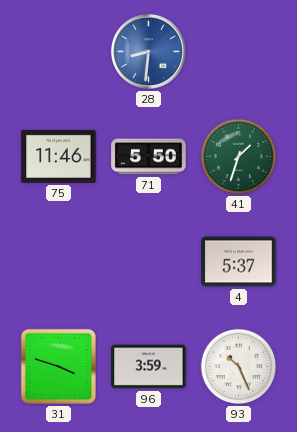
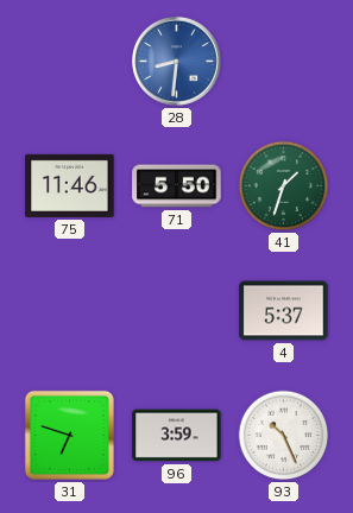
31: 3:48 -> 6:48 (69, 435)
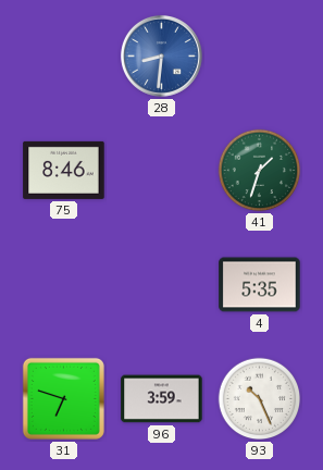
75: 11:46 -> 8:46 (64, 170)
71: 5:50 -> none (177, 186)
4: 5:37 -> 5:35 (260, 285)
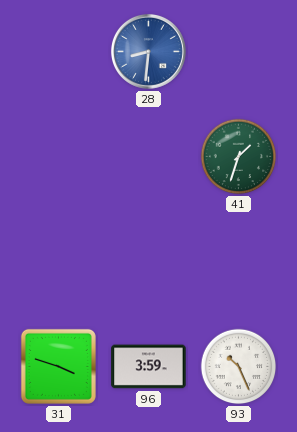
75: 8:46 -> none (64, 170)
4: 5:35 -> none (260, 285)
31: 6:48 -> 3:48 (58, 366)
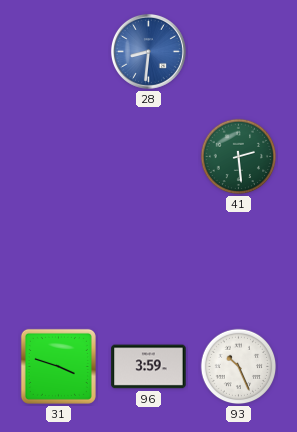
41: 1:33 -> 2:29 (239, 157)
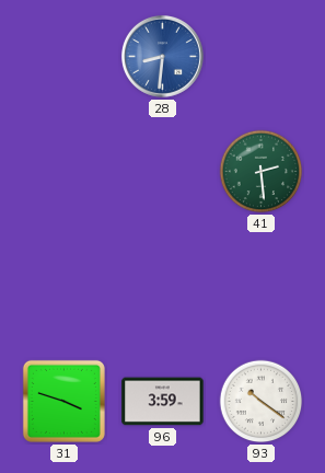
93: 10:26 -> 10:21 (262, 402)
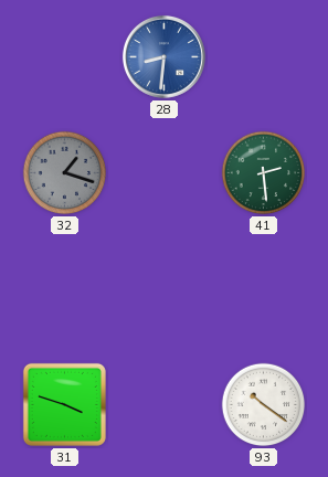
32: none -> 1:18 (65, 173)
96: 3:59 -> none (163, 402)
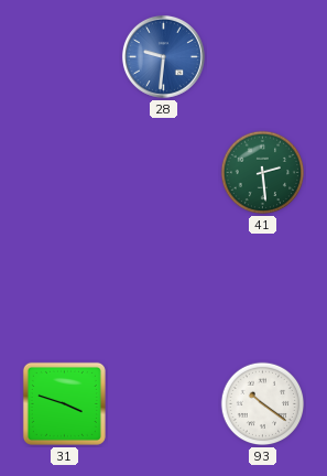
28: 8:31 -> 9:31 (163, 56)
32: 1:18 -> none (65, 173)
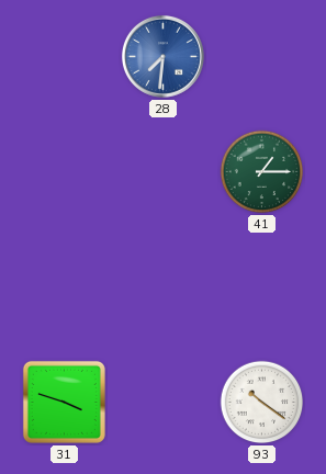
28: 9:31 -> 7:31 (162, 56)
41: 2:29 -> 1:15 (262, 172)
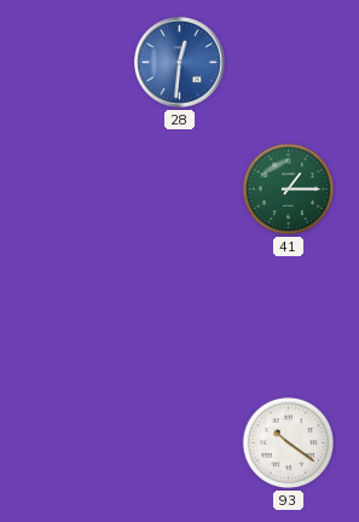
28: 7:31 -> 12:31 (179, 62)
31: 3:48 -> none (64, 402)
